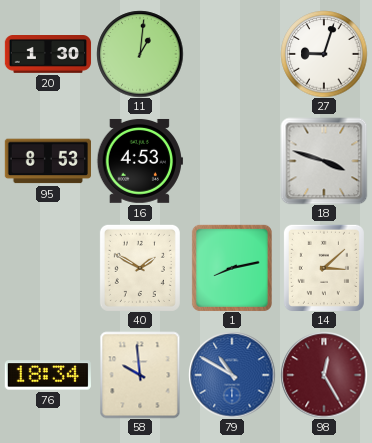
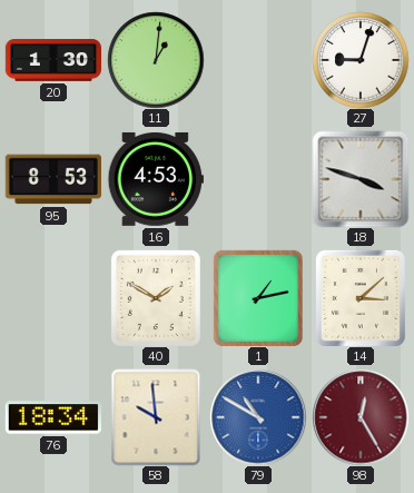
1: 8:13 -> 1:13 (258, 298)
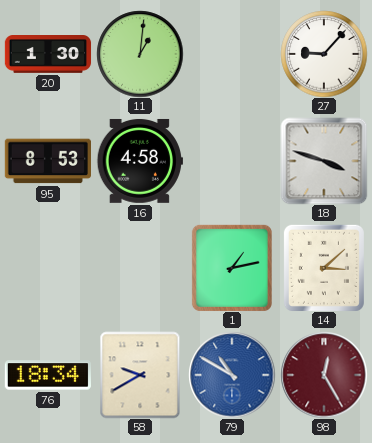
27: 9:03 -> 9:07 (324, 54)
16: 4:53 -> 4:58 (140, 161)
40: 1:50 -> none (156, 298)
58: 9:59 -> 9:40 (140, 375)
